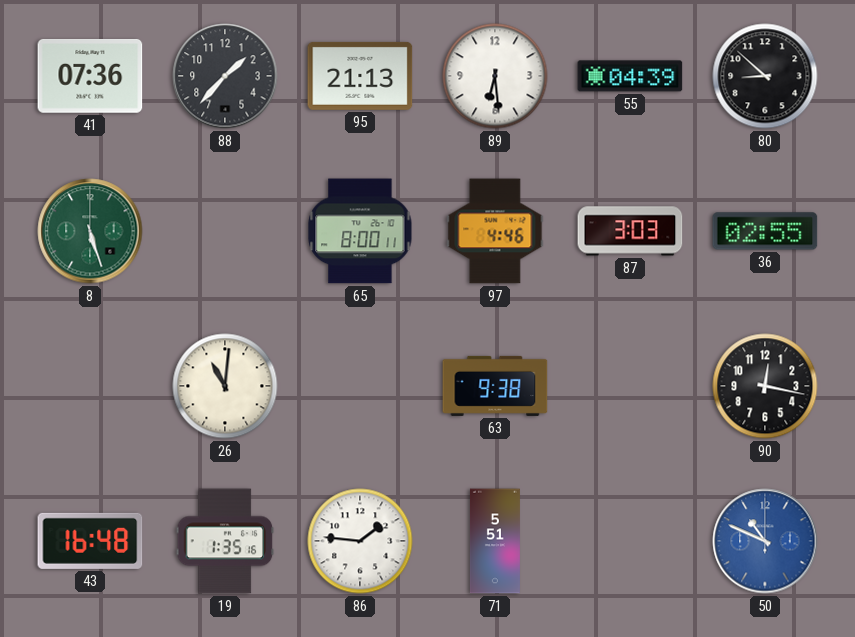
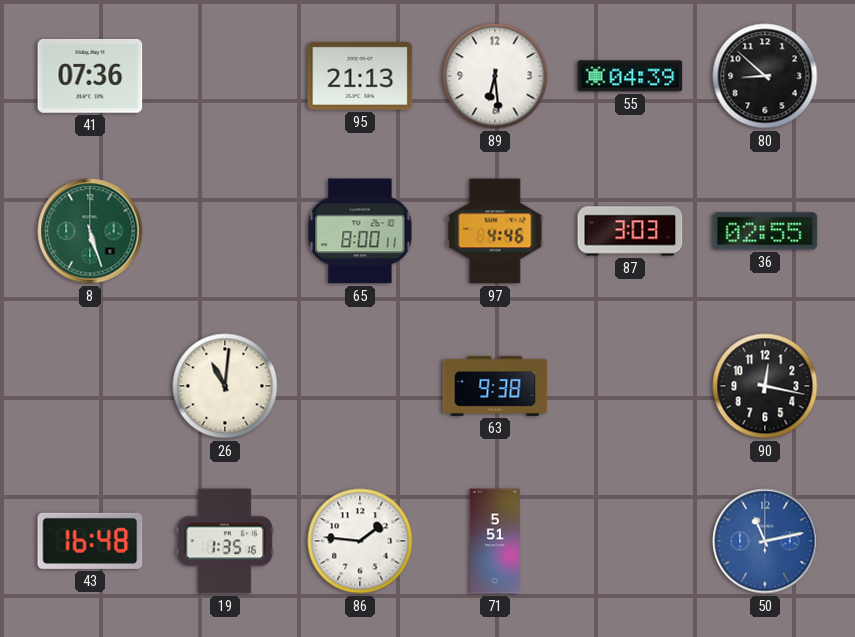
88: 1:37 -> none (225, 76)
50: 10:49 -> 11:13 (765, 541)
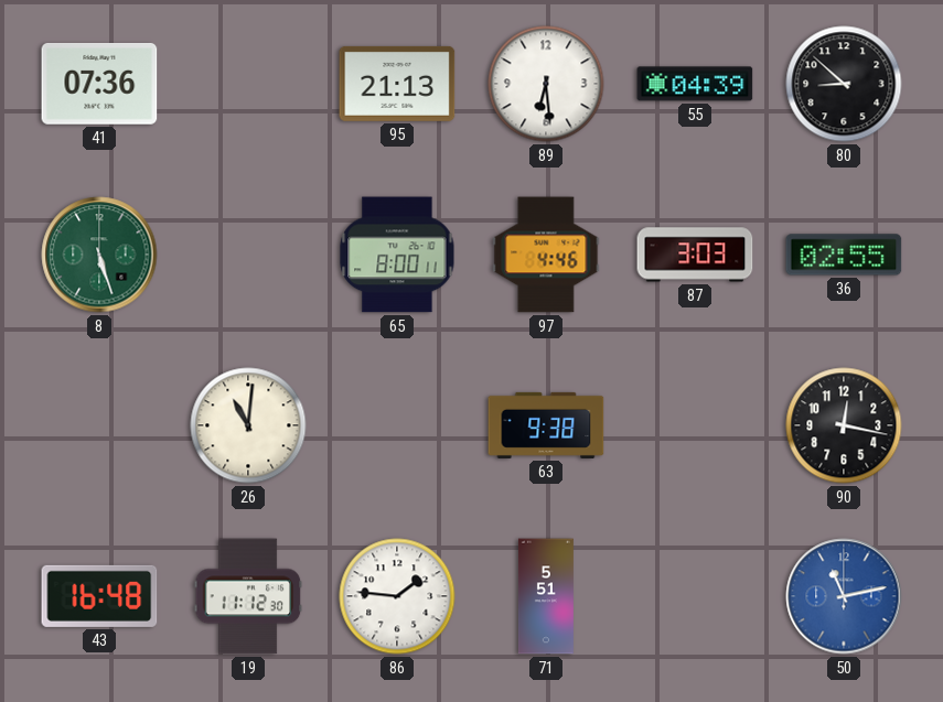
19: 1:35 -> 11:12 (248, 596)
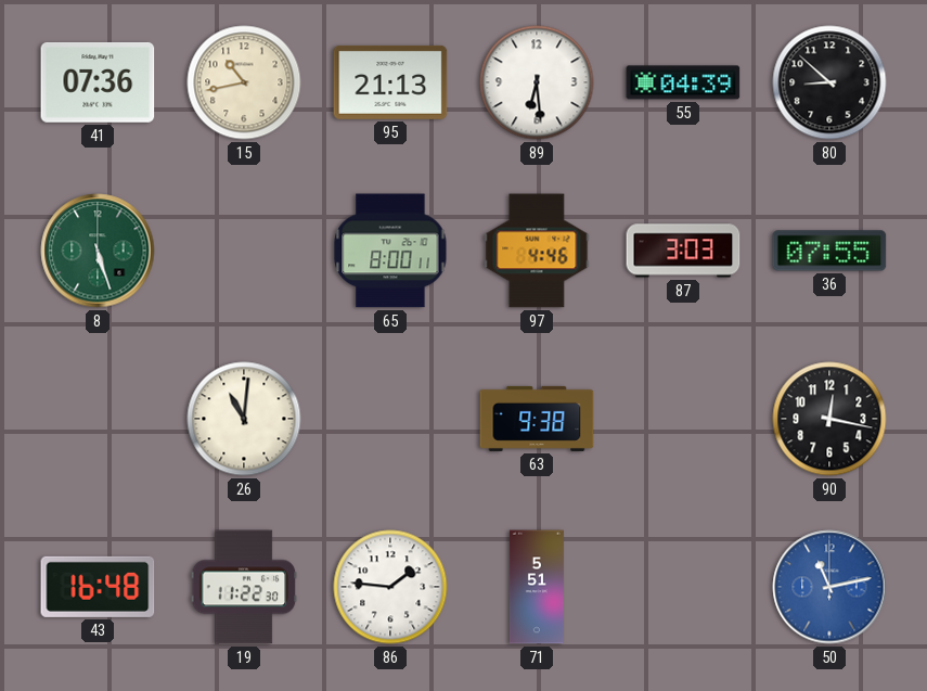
15: none -> 10:43 (244, 82)
36: 02:55 -> 07:55 (829, 251)
19: 11:12 -> 11:22 (244, 587)
